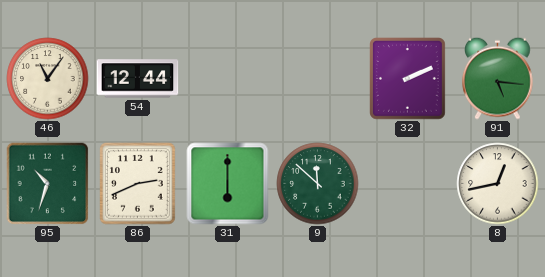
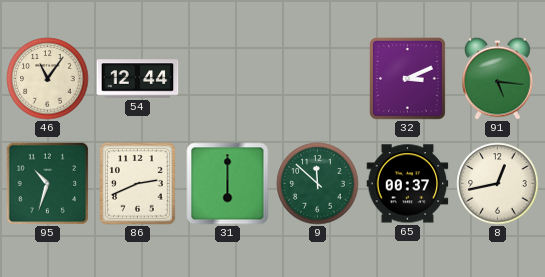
32: 2:11 -> 3:11 (408, 79)
65: none -> 00:37 (408, 184)
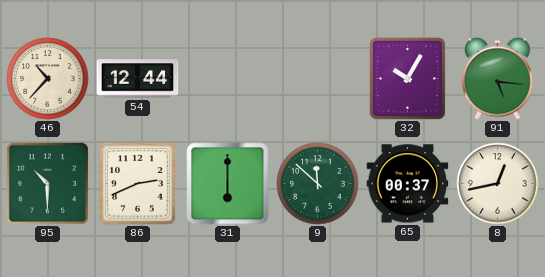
46: 11:06 -> 10:37 (48, 79)
32: 3:11 -> 10:05 (408, 79)
95: 10:33 -> 10:30 (47, 183)
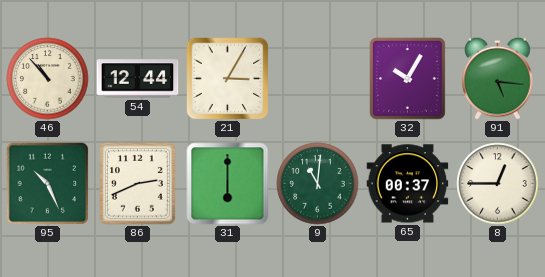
46: 10:37 -> 10:53 (48, 79)
21: none -> 3:05 (227, 79)
95: 10:30 -> 10:26 (47, 183)
9: 11:52 -> 11:01 (318, 184)
8: 12:43 -> 12:45 (498, 184)
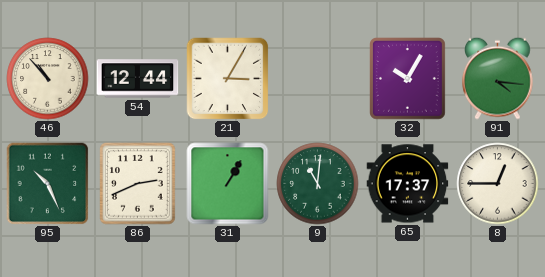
91: 5:16 -> 4:16 (498, 78)
31: 6:00 -> 1:05 (228, 184)
65: 00:37 -> 17:37 (408, 184)
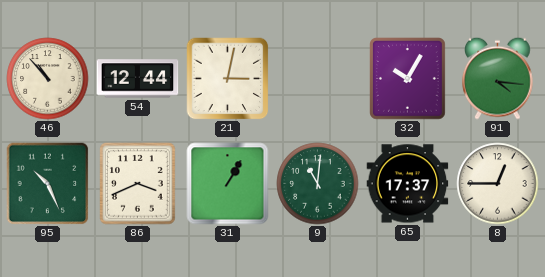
21: 3:05 -> 3:02 (227, 79)
86: 2:41 -> 3:41 (138, 184)
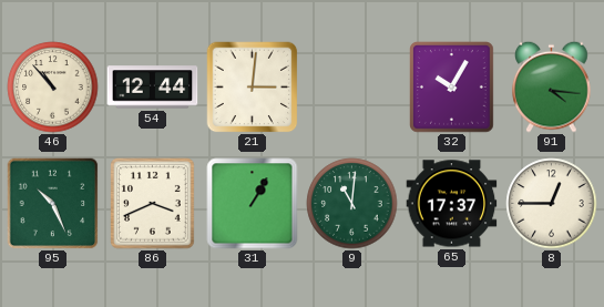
21: 3:02 -> 3:01 (252, 88)
